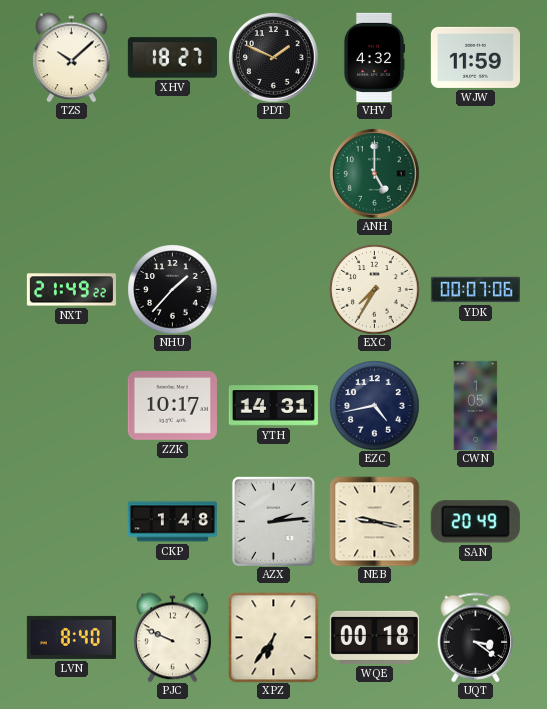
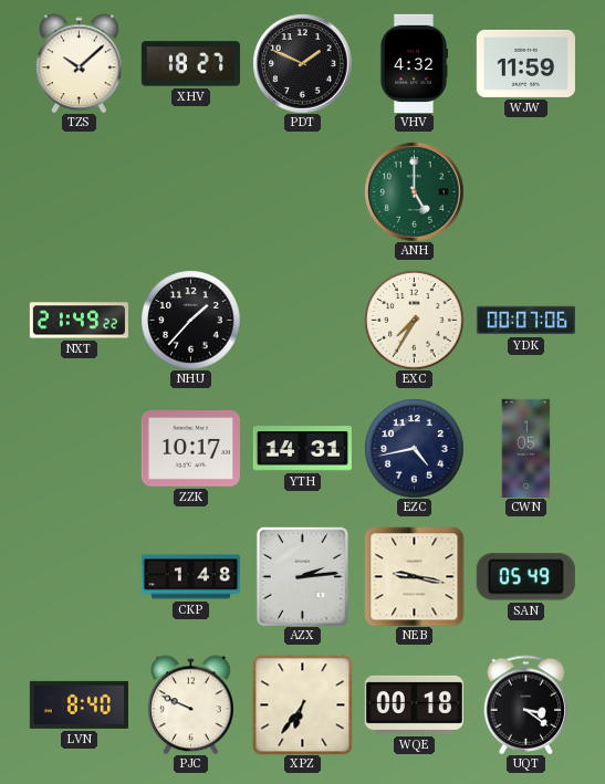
SAN: 20:49 -> 05:49 (525, 577)
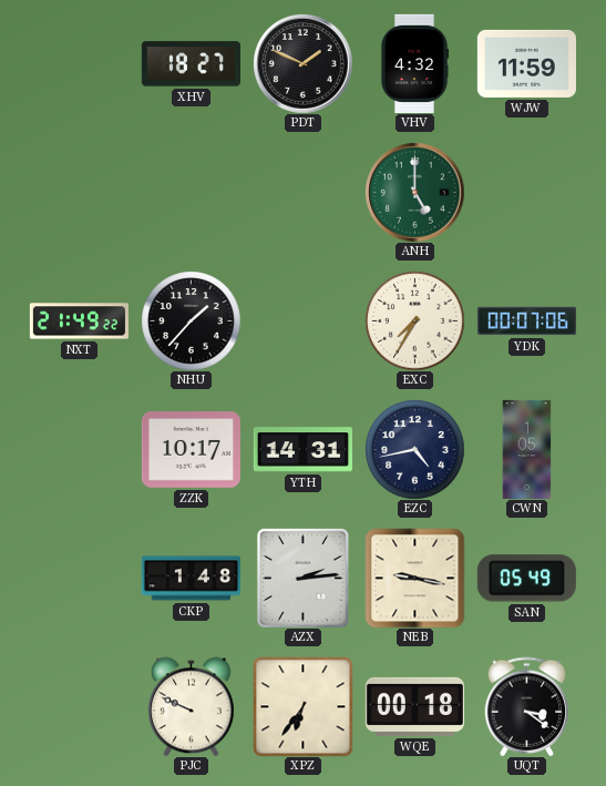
TZS: 10:08 -> none (80, 63)
LVN: 8:40 -> none (79, 704)
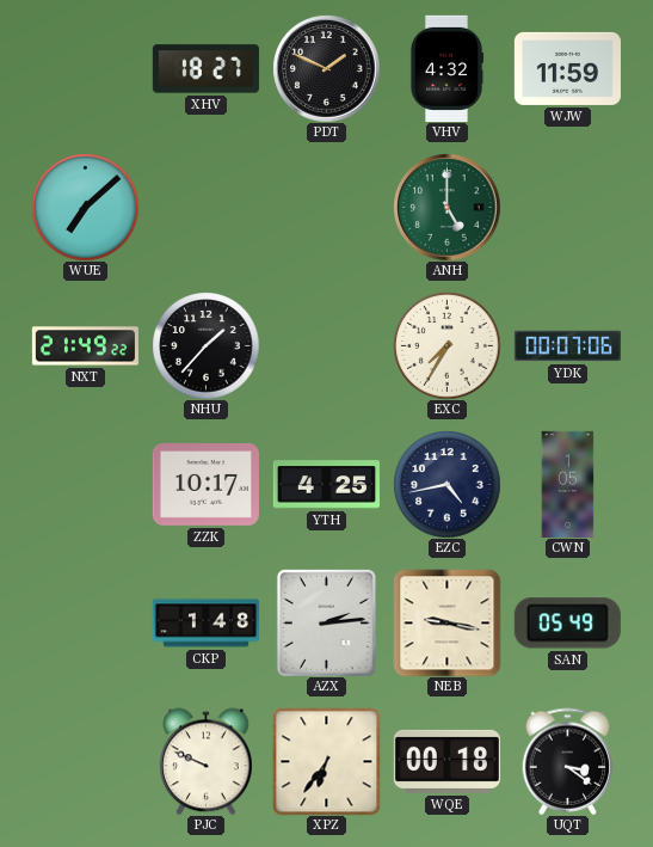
WUE: none -> 7:08 (85, 207)
YTH: 14:31 -> 4:25 (326, 485)
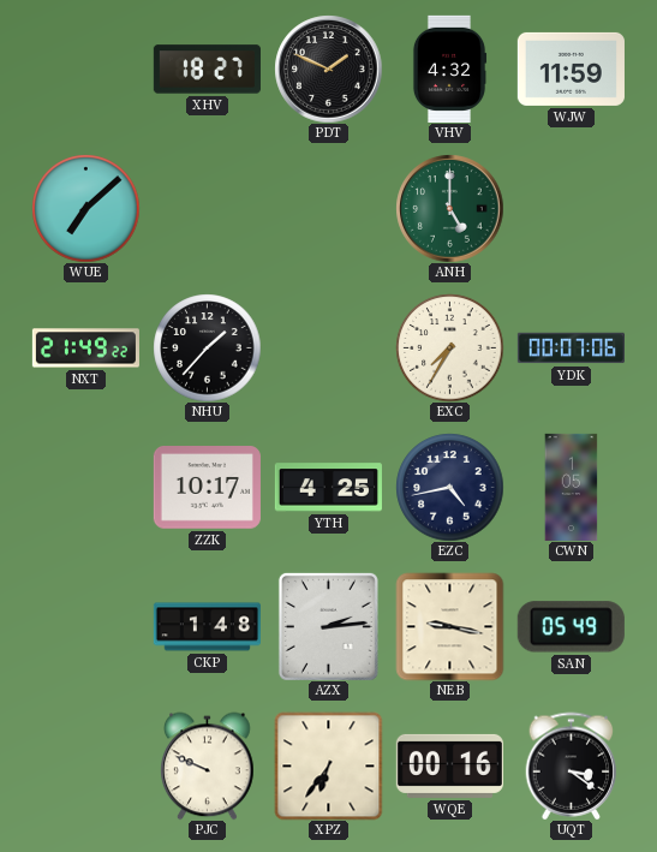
WQE: 00:18 -> 00:16 (449, 765)
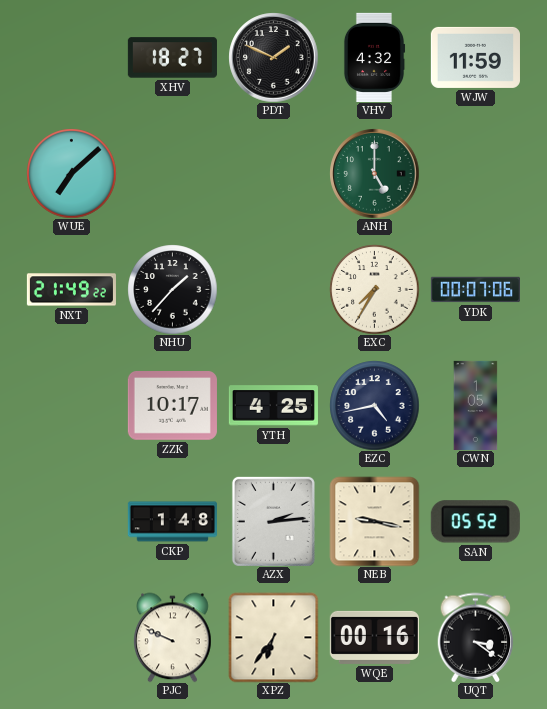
SAN: 05:49 -> 05:52 (475, 522)
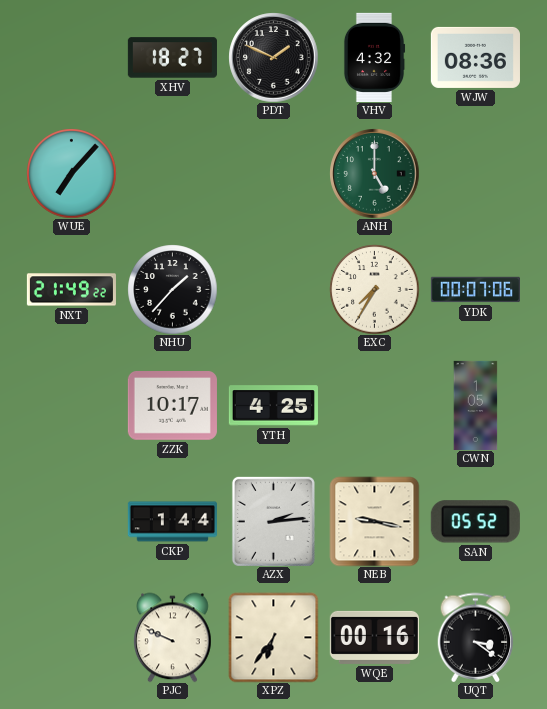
WJW: 11:59 -> 08:36 (475, 57)
WUE: 7:08 -> 7:07 (71, 173)
EZC: 4:43 -> none (374, 405)
CKP: 1:48 -> 1:44 (172, 522)
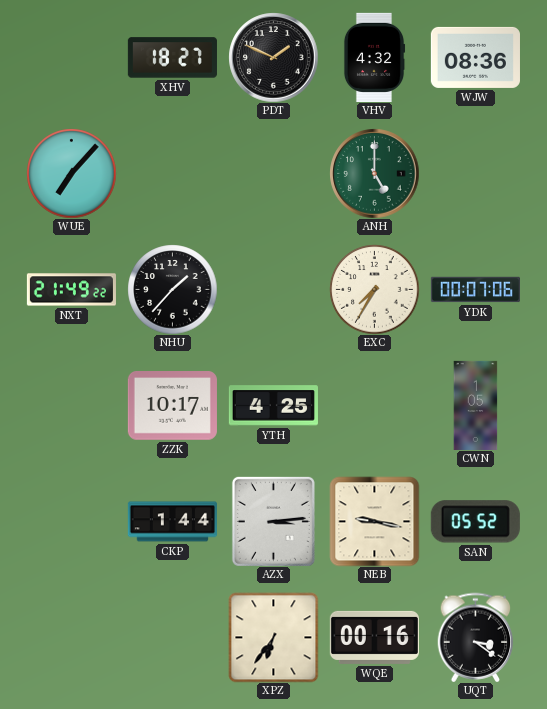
AZX: 2:14 -> 3:14 (273, 521)
PJC: 9:49 -> none (173, 637)
